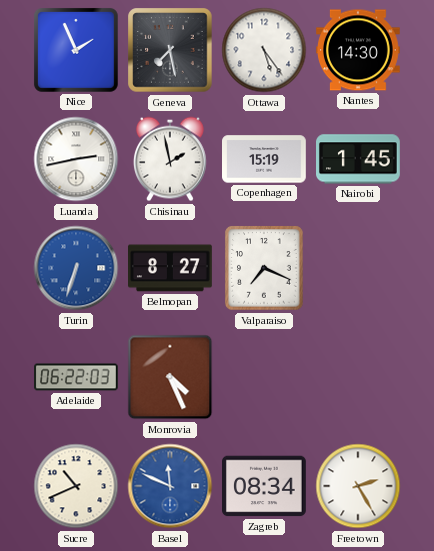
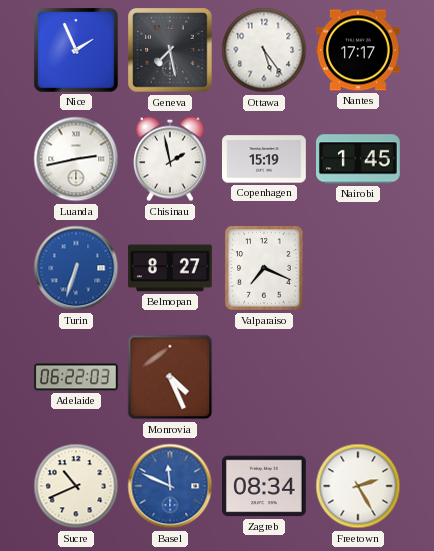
Nantes: 14:30 -> 17:17 (359, 50)
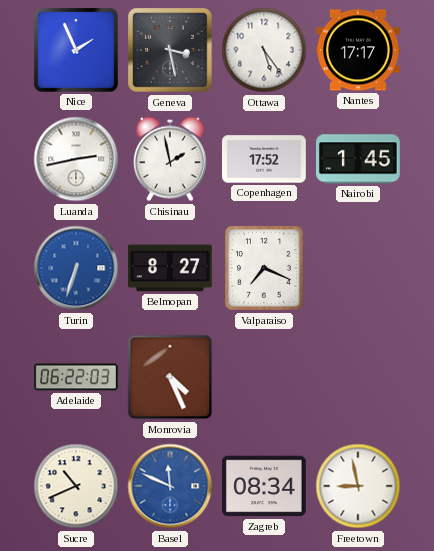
Geneva: 7:28 -> 3:28 (170, 50)
Copenhagen: 15:19 -> 17:52 (265, 159)
Freetown: 2:25 -> 8:58 (358, 486)
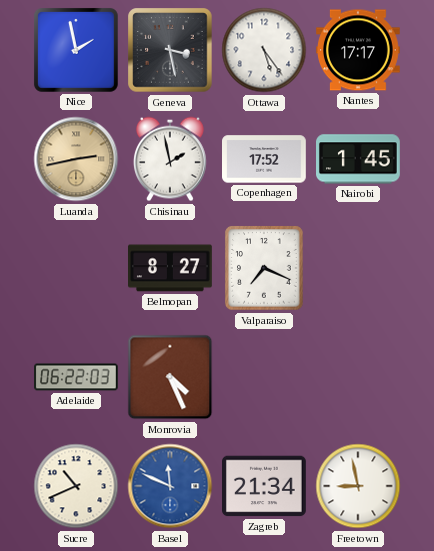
Nice: 1:56 -> 1:58 (76, 50)
Luanda dial: white -> champagne (76, 159)
Turin: 6:33 -> none (76, 268)
Zagreb: 08:34 -> 21:34 (265, 486)
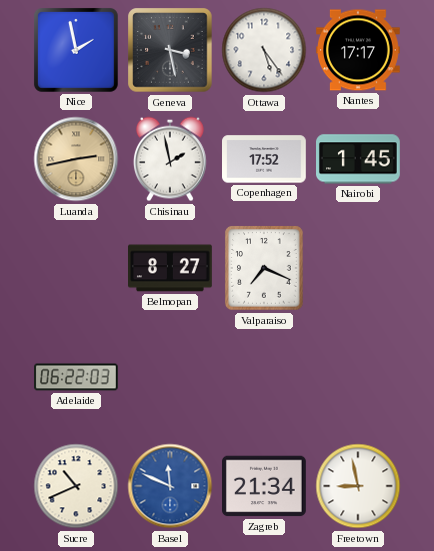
Monrovia: 4:26 -> none (170, 377)
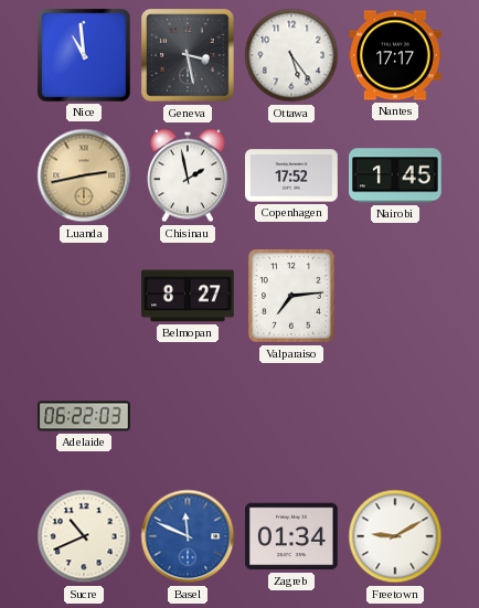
Nice: 1:58 -> 10:59 (84, 55)
Valparaiso: 7:19 -> 7:14 (291, 296)
Zagreb: 21:34 -> 01:34 (292, 536)
Freetown: 8:58 -> 9:10 (395, 536)
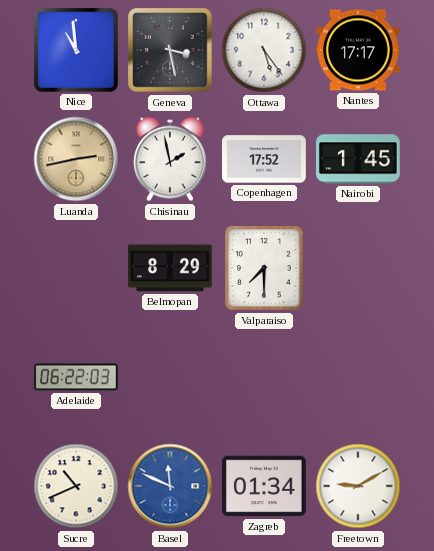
Belmopan: 8:27 -> 8:29 (171, 268)
Valparaiso: 7:14 -> 7:30 (264, 268)
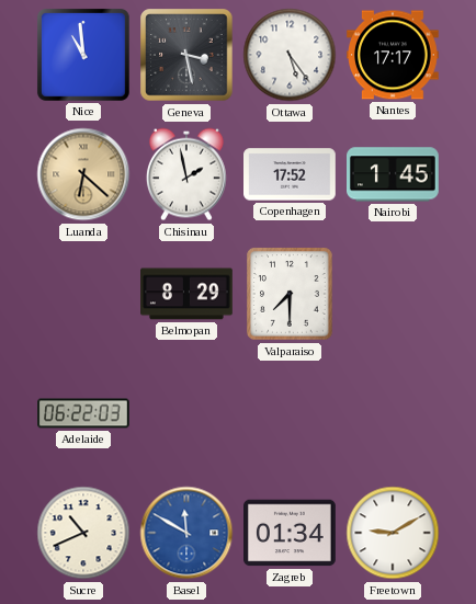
Luanda: 2:43 -> 6:22 (83, 174)
Basel: 11:49 -> 11:50 (186, 533)
